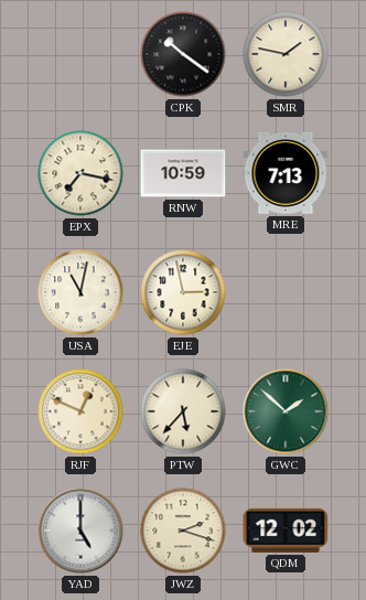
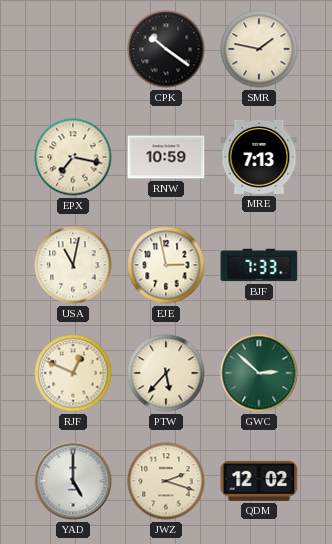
BJF: none -> 7:33 (259, 265)
GWC: 1:52 -> 2:52 (259, 373)
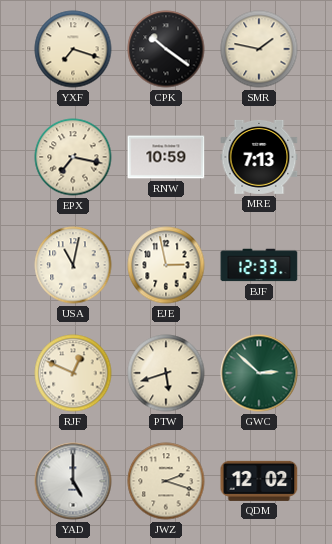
YXF: none -> 7:18 (73, 49)
BJF: 7:33 -> 12:33 (259, 265)
PTW: 5:37 -> 5:42 (166, 373)
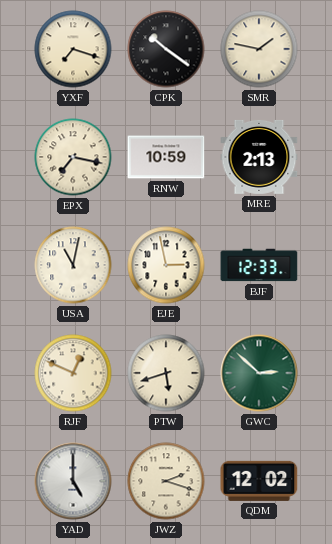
MRE: 7:13 -> 2:13 (259, 157)
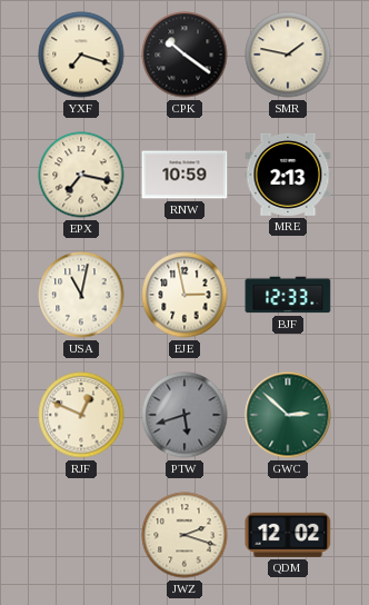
PTW dial: cream -> grey (184, 415)
YAD: 5:00 -> none (73, 481)
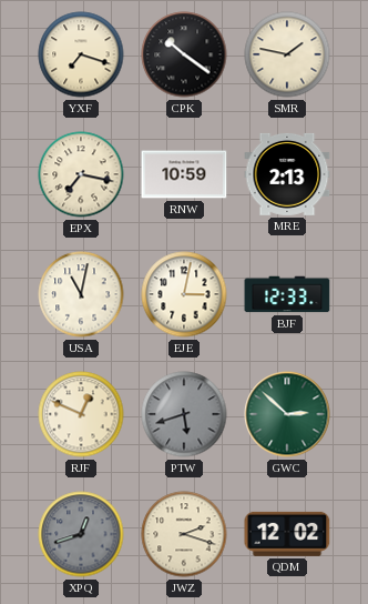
EJE: 2:58 -> 3:02 (184, 294)
XPQ: none -> 12:42 (81, 534)
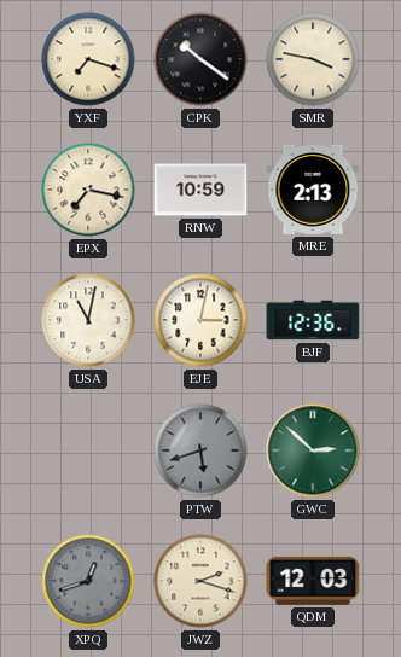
SMR: 1:47 -> 3:47 (313, 59)
BJF: 12:33 -> 12:36 (313, 320)
RJF: 12:49 -> none (81, 414)
QDM: 12:02 -> 12:03 (313, 581)
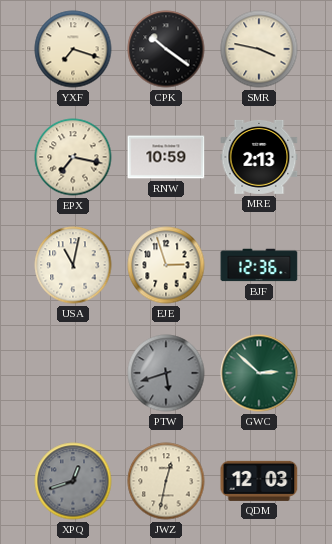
EJE: 3:02 -> 2:57 (166, 265)
JWZ: 2:18 -> 12:32 (166, 481)
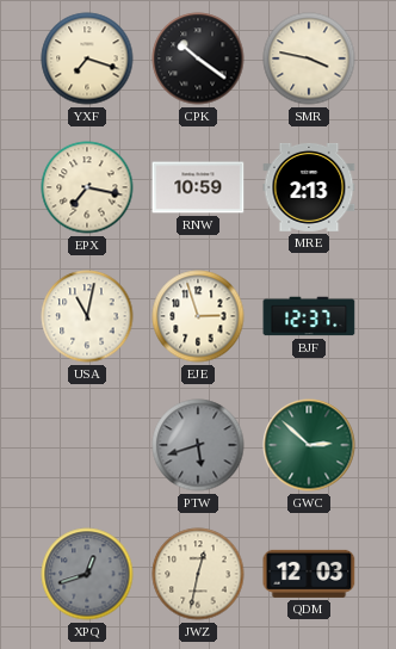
BJF: 12:36 -> 12:37 (309, 316)
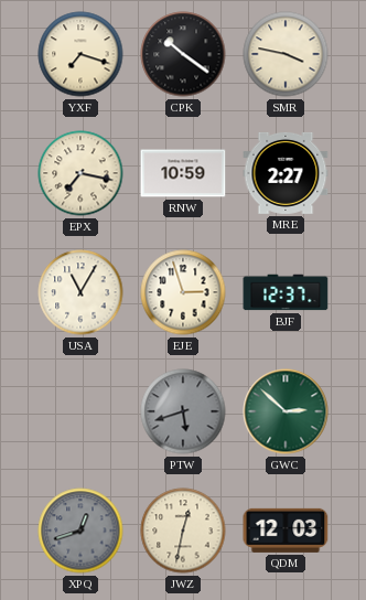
MRE: 2:13 -> 2:27 (286, 173)
USA: 11:02 -> 11:05 (80, 292)
